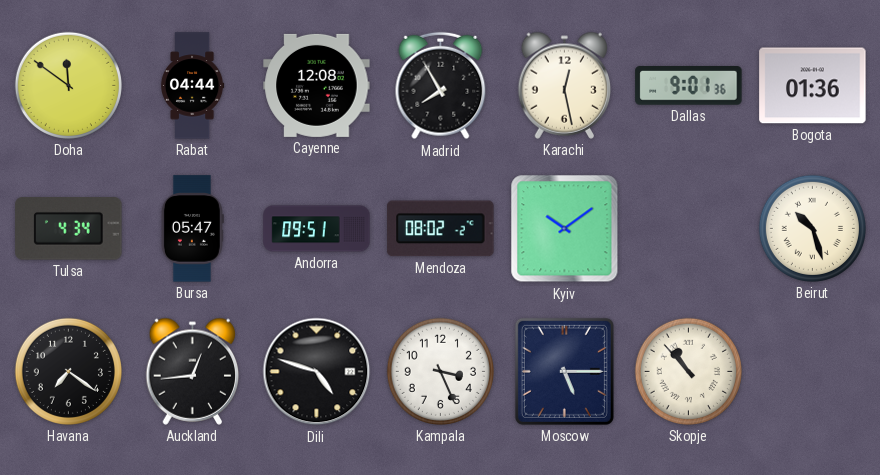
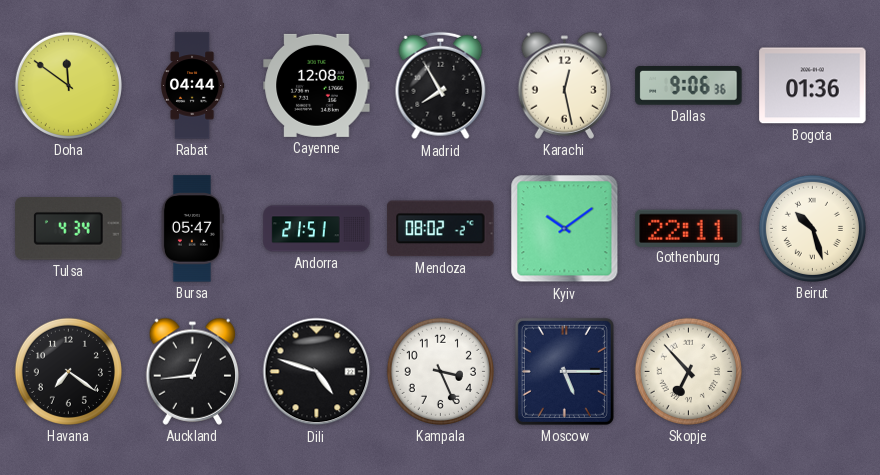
Dallas: 9:01 -> 9:06 (689, 86)
Andorra: 09:51 -> 21:51 (317, 229)
Gothenburg: none -> 22:11 (689, 228)
Skopje: 10:53 -> 6:53 (688, 371)
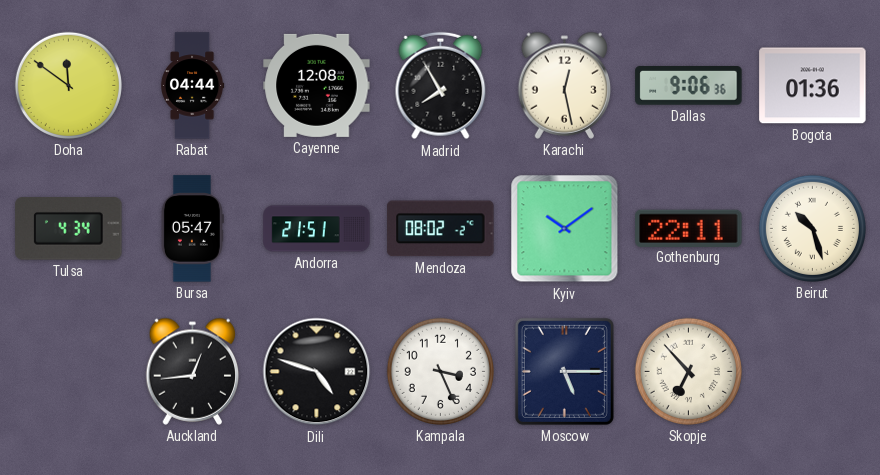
Havana: 7:21 -> none (68, 371)
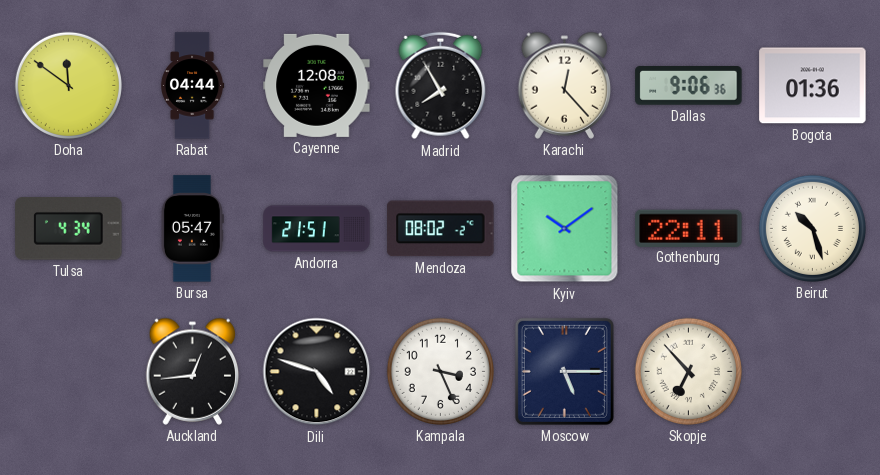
Karachi: 12:28 -> 12:23 (565, 85)
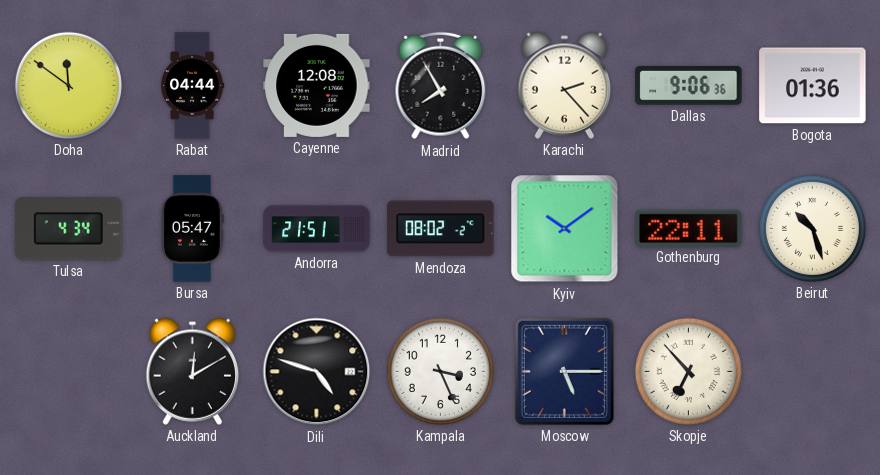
Karachi: 12:23 -> 2:23 (565, 85)
Auckland: 12:44 -> 12:10 (193, 371)
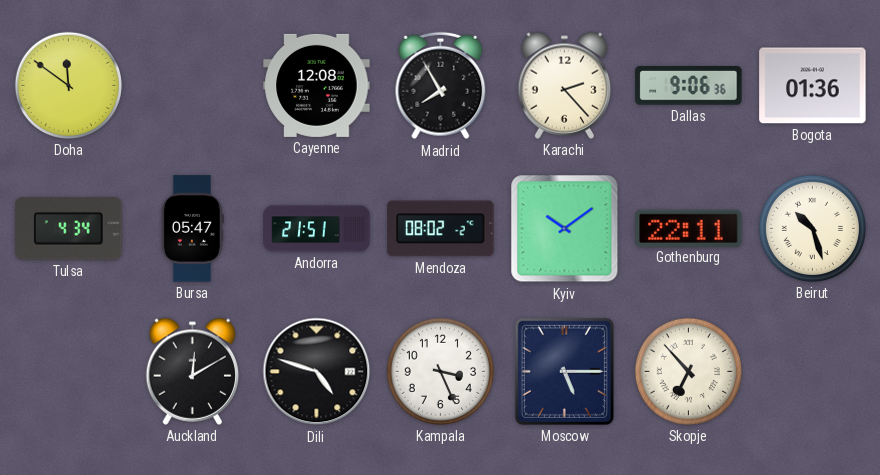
Rabat: 04:44 -> none (192, 86)
